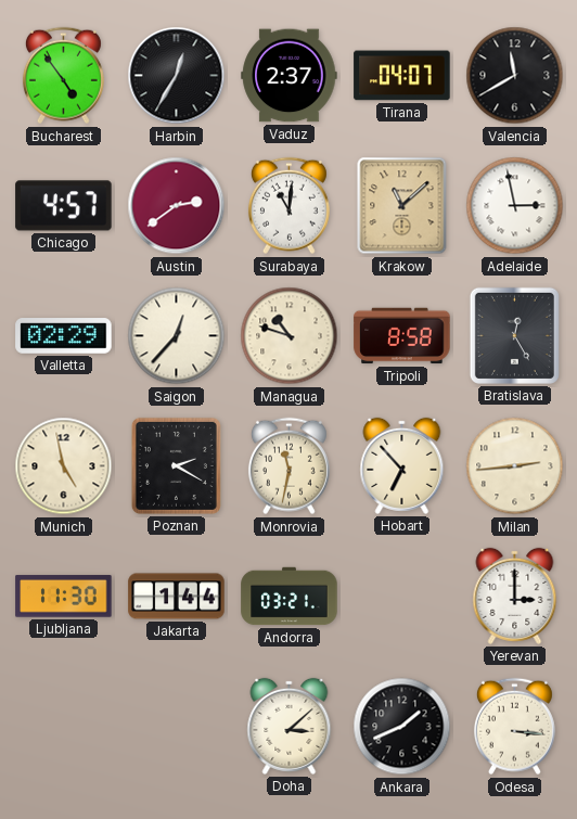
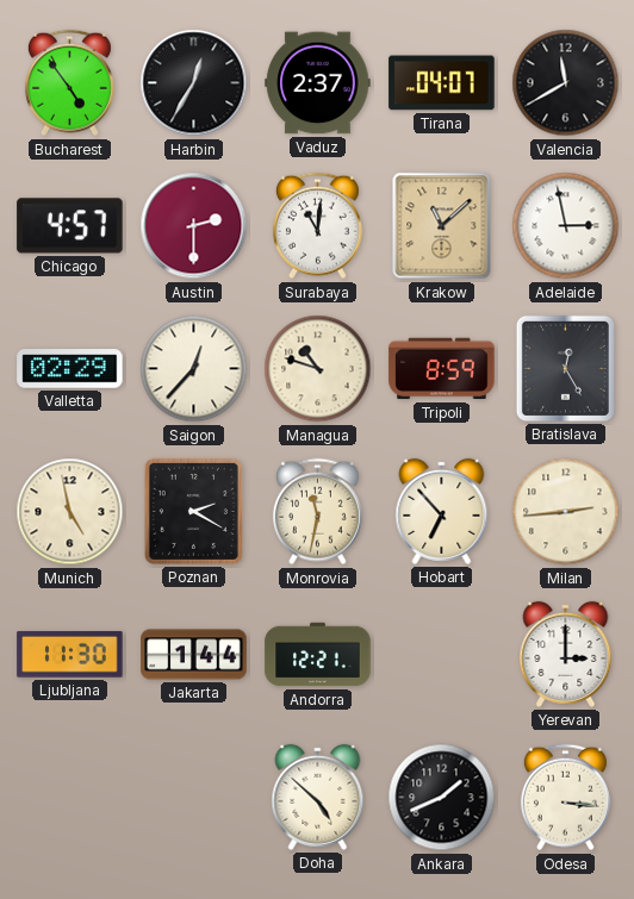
Austin: 2:39 -> 2:30 (194, 226)
Tripoli: 8:58 -> 8:59 (442, 369)
Andorra: 03:21 -> 12:21 (318, 655)
Doha: 3:08 -> 4:52 (318, 797)
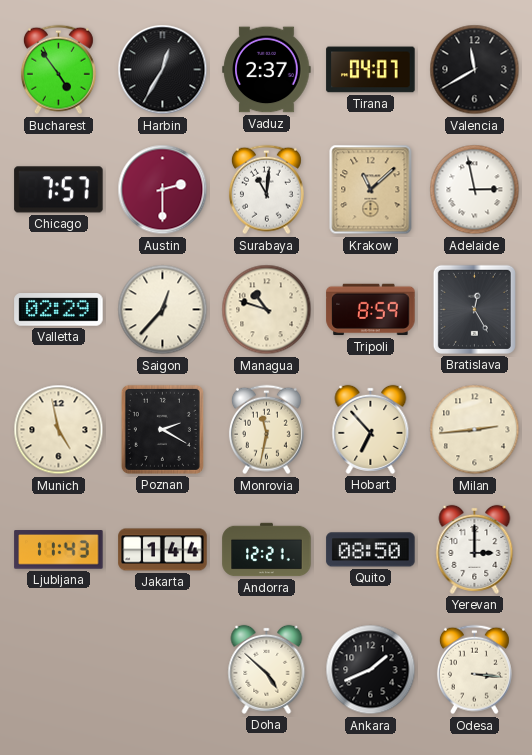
Chicago: 4:57 -> 7:57 (59, 190)
Ljubljana: 11:30 -> 11:43 (59, 550)
Quito: none -> 08:50 (371, 550)
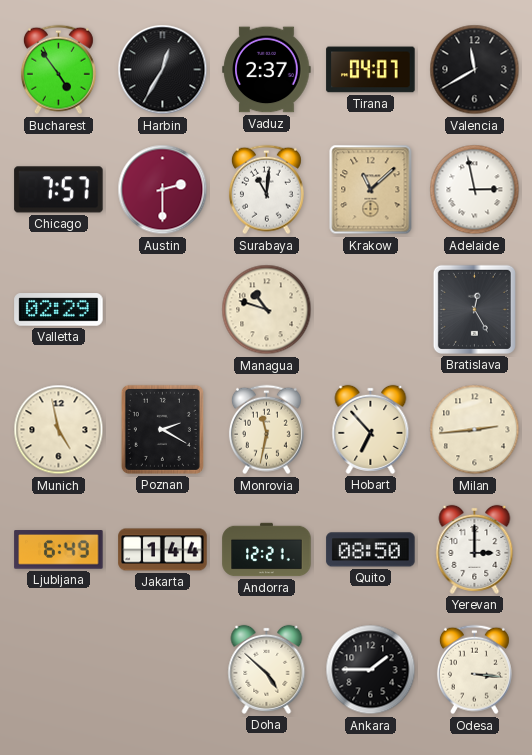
Saigon: 12:37 -> none (163, 310)
Tripoli: 8:59 -> none (371, 310)
Ljubljana: 11:43 -> 6:49 (59, 550)
Ankara: 1:41 -> 1:45 (371, 670)
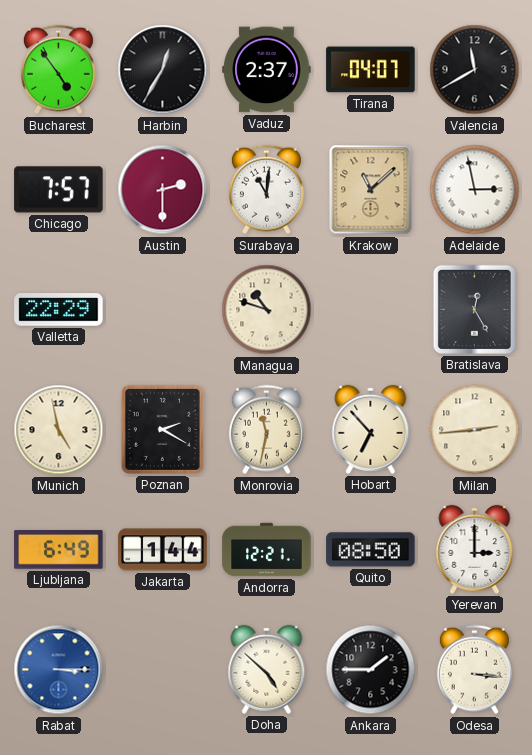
Valletta: 02:29 -> 22:29 (59, 310)
Rabat: none -> 3:15 (59, 670)
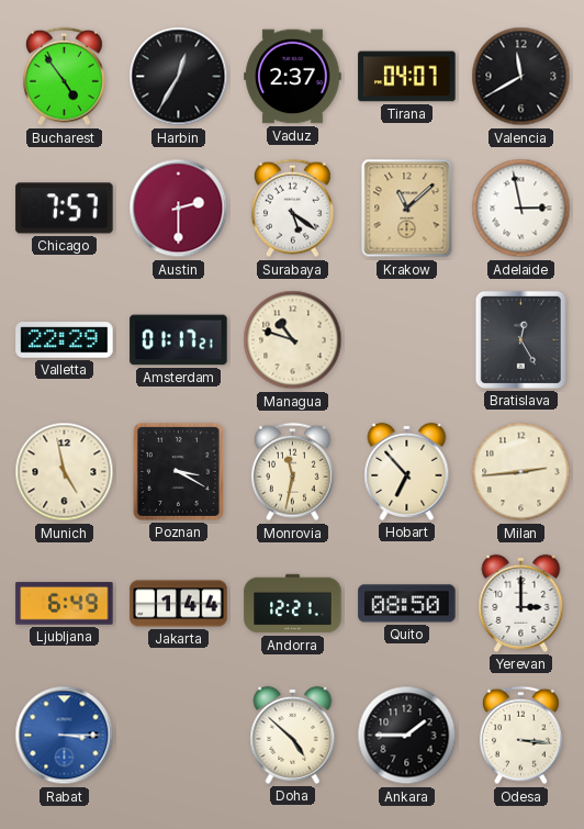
Surabaya: 11:01 -> 5:21 (292, 209)
Amsterdam: none -> 01:17 (179, 340)
Poznan: 2:20 -> 3:20 (178, 471)
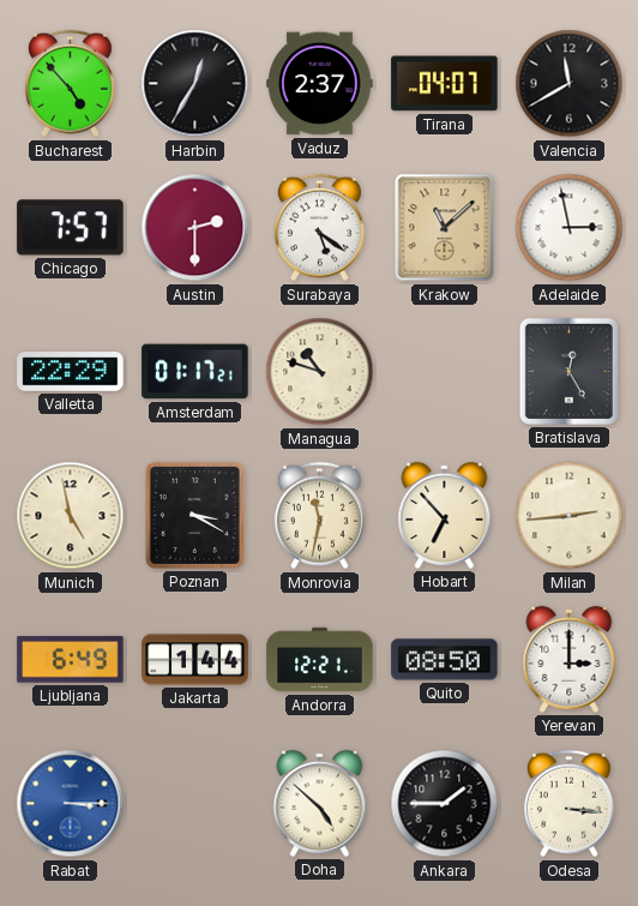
Bucharest: 4:54 -> 4:53 (70, 84)
